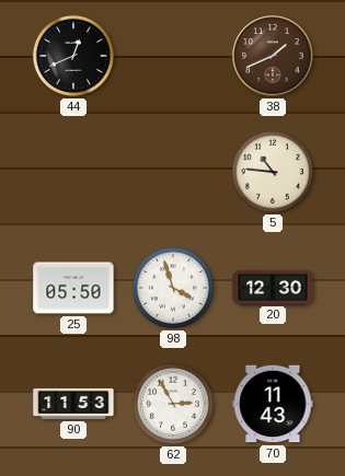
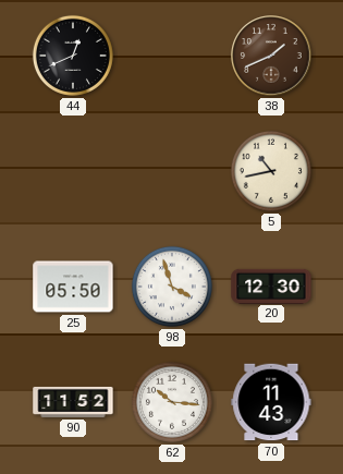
5: 10:46 -> 10:43 (271, 171)
90: 11:53 -> 11:52 (73, 402)
62: 2:55 -> 10:16 (172, 402)
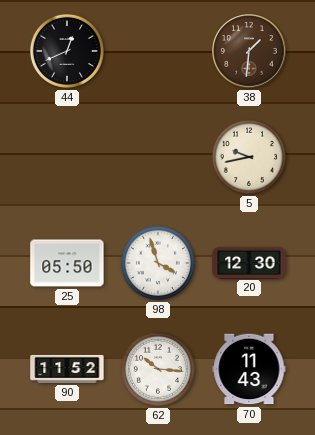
38: 1:41 -> 1:31 (249, 51)
5: 10:43 -> 9:43 (249, 157)
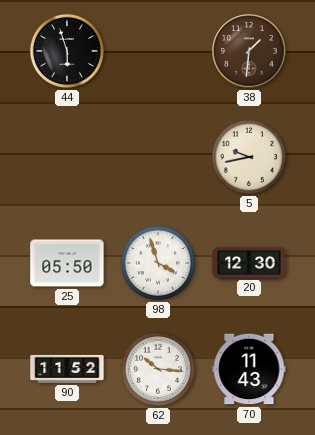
44: 12:41 -> 5:57 (67, 51)
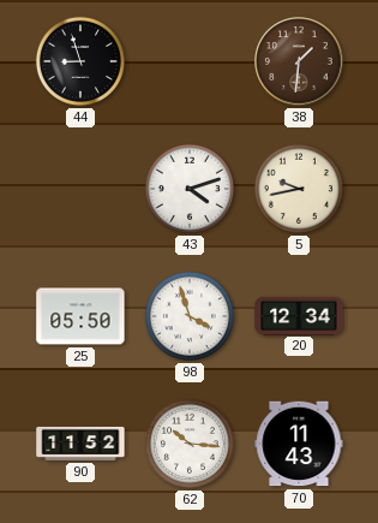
44: 5:57 -> 8:57 (80, 61)
43: none -> 4:12 (190, 189)
20: 12:30 -> 12:34 (299, 315)
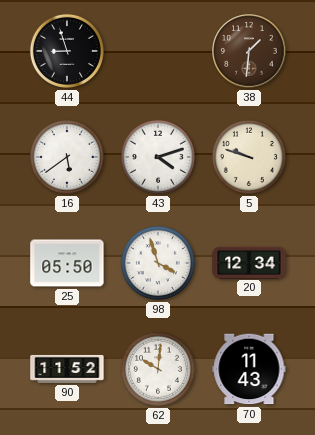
16: none -> 5:39 (67, 157)
5: 9:43 -> 9:48 (249, 157)
62: 10:16 -> 10:01 (158, 369)
